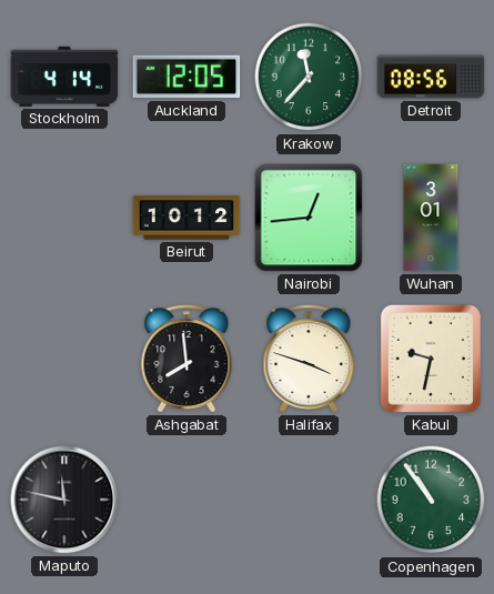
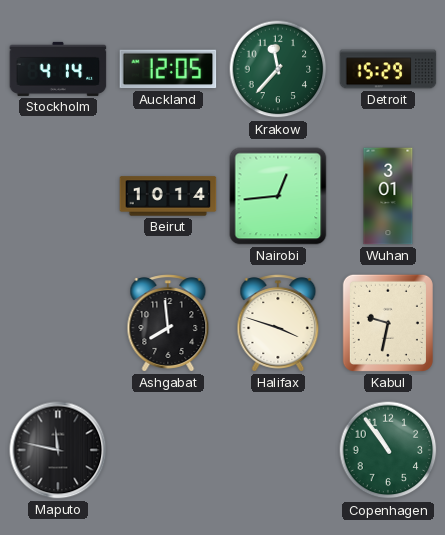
Detroit: 08:56 -> 15:29 (388, 69)
Beirut: 10:12 -> 10:14 (168, 196)
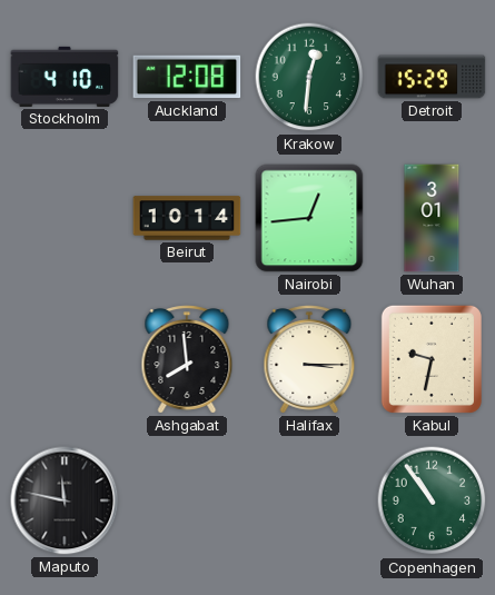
Stockholm: 4:14 -> 4:10 (65, 77)
Auckland: 12:05 -> 12:08 (187, 77)
Krakow: 11:37 -> 12:31 (309, 77)
Halifax: 3:48 -> 3:15 (309, 359)
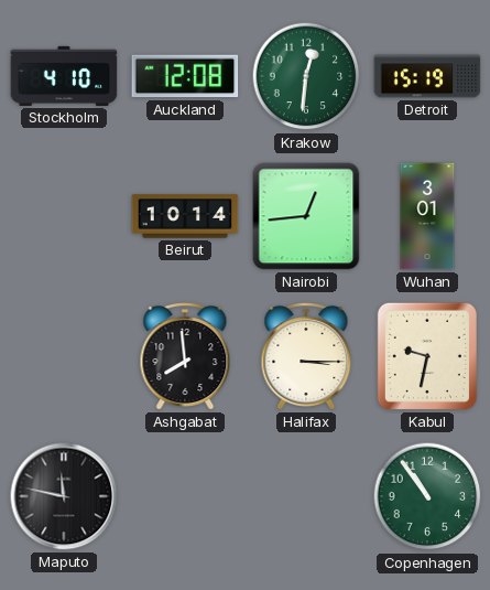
Detroit: 15:29 -> 15:19 (427, 76)
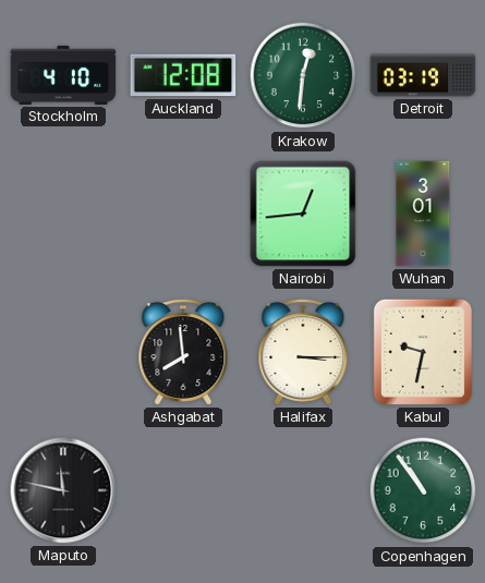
Detroit: 15:19 -> 03:19 (423, 75)
Beirut: 10:14 -> none (185, 216)
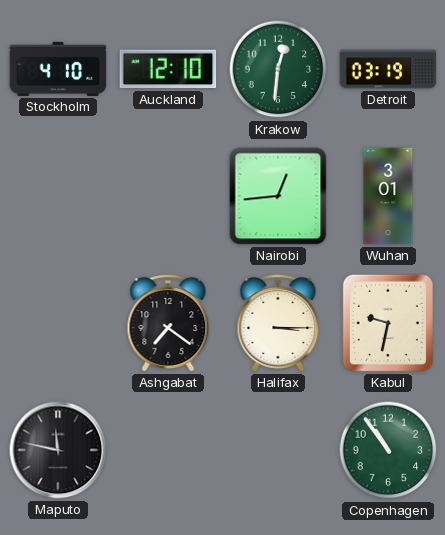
Auckland: 12:08 -> 12:10 (168, 69)
Ashgabat: 7:59 -> 7:21 (168, 323)
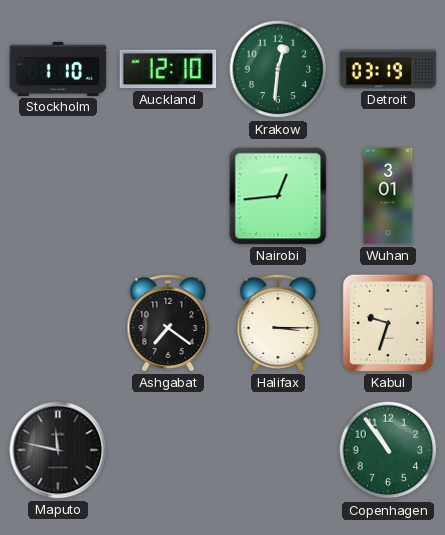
Stockholm: 4:10 -> 1:10 (58, 69)
Kabul: 9:32 -> 9:33 (388, 323)
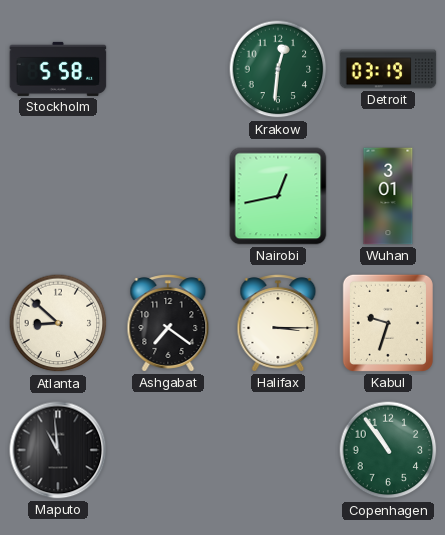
Stockholm: 1:10 -> 5:58 (58, 69)
Auckland: 12:10 -> none (168, 69)
Nairobi: 12:44 -> 12:43 (278, 196)
Atlanta: none -> 8:52 (58, 323)
Maputo: 11:47 -> 10:59 (58, 450)
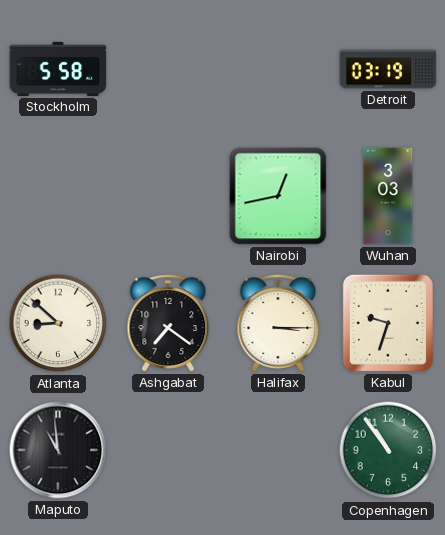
Krakow: 12:31 -> none (278, 69)
Wuhan: 3:01 -> 3:03 (388, 196)
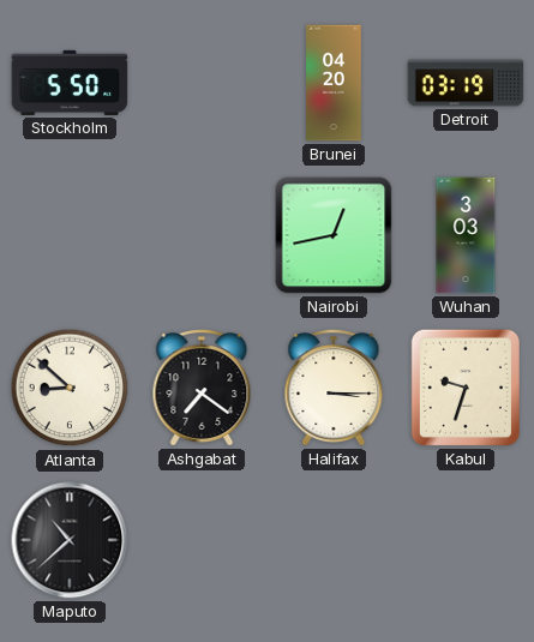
Stockholm: 5:58 -> 5:50 (70, 83)
Brunei: none -> 04:20 (334, 83)
Maputo: 10:59 -> 10:38 (70, 540)
Copenhagen: 10:54 -> none (388, 450)
